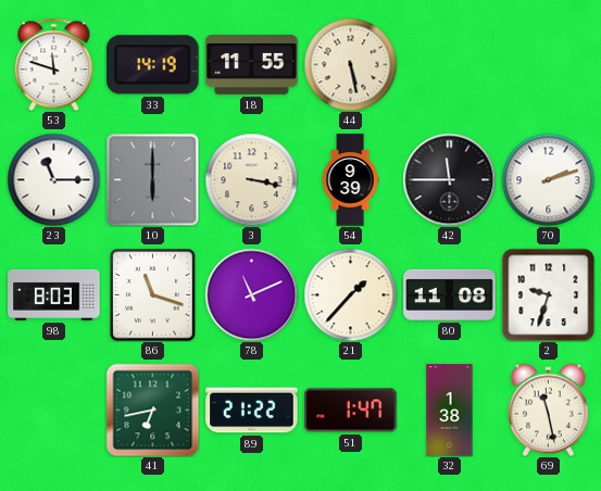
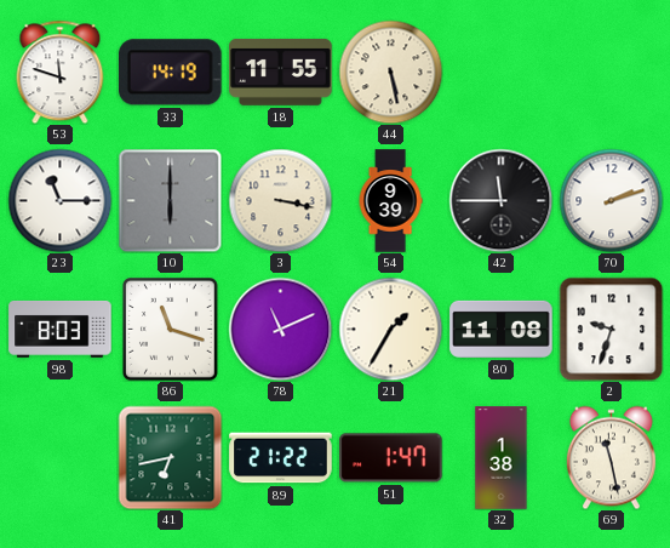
21: 1:37 -> 1:35 (390, 329)
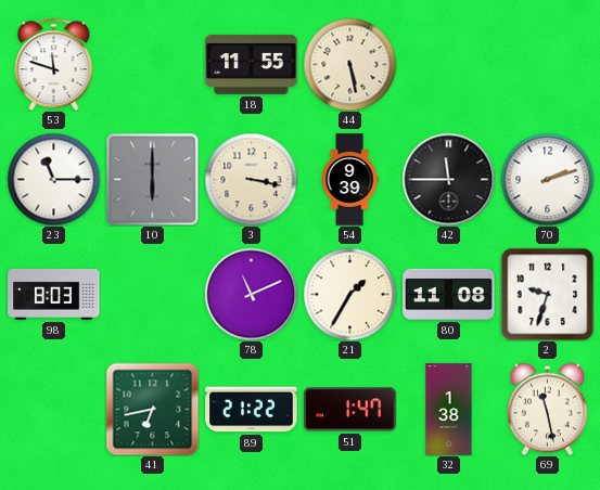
33: 14:19 -> none (171, 73)
86: 11:18 -> none (171, 330)
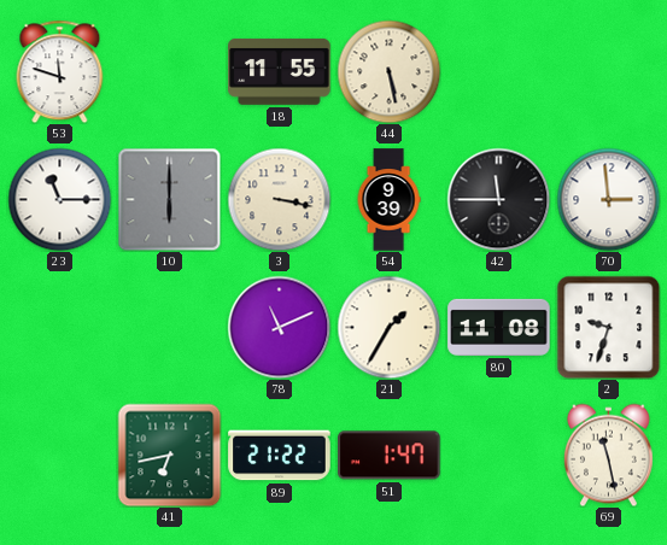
70: 2:12 -> 2:59 (608, 199)
98: 8:03 -> none (54, 295)
32: 1:38 -> none (449, 410)
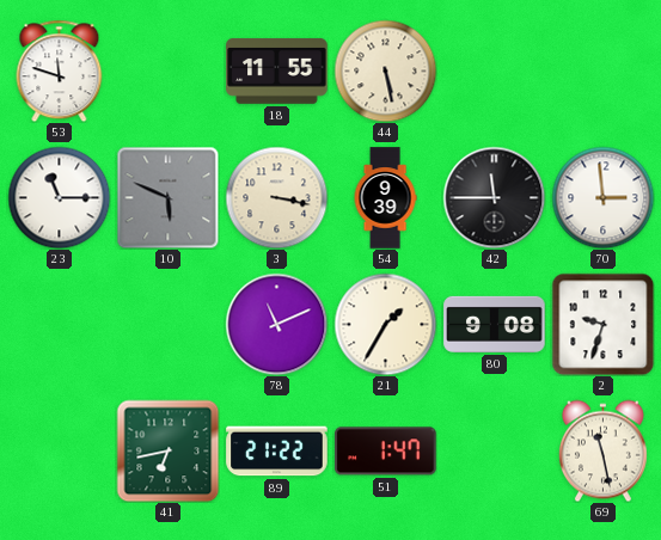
10: 6:00 -> 5:49 (167, 197)
80: 11:08 -> 9:08 (495, 324)
